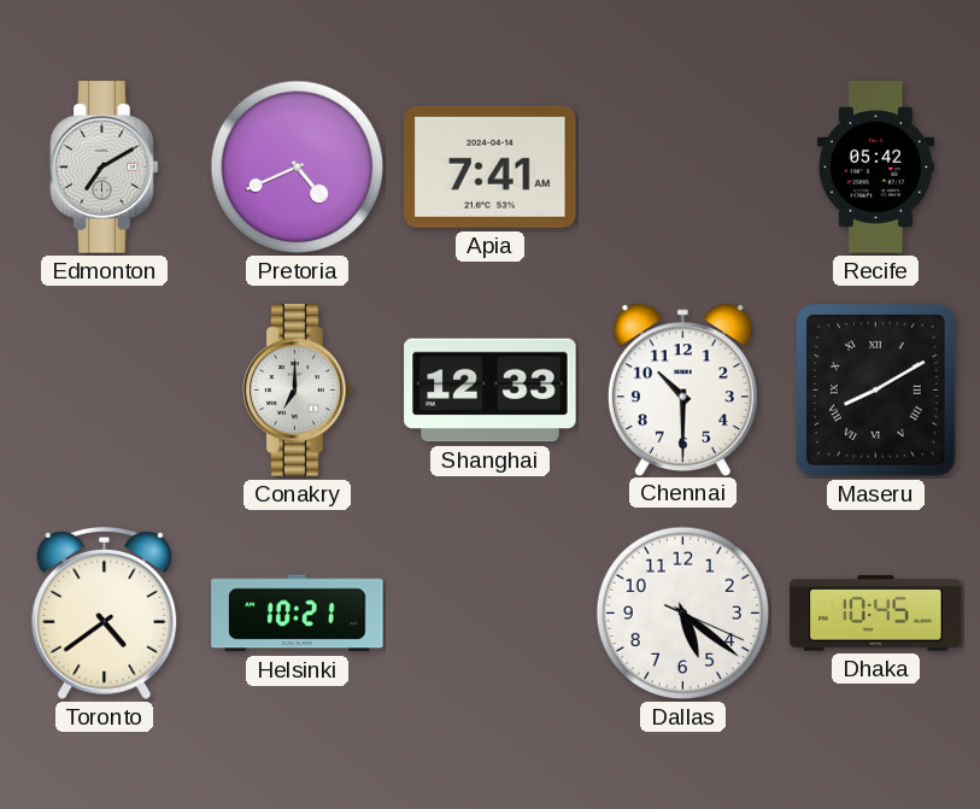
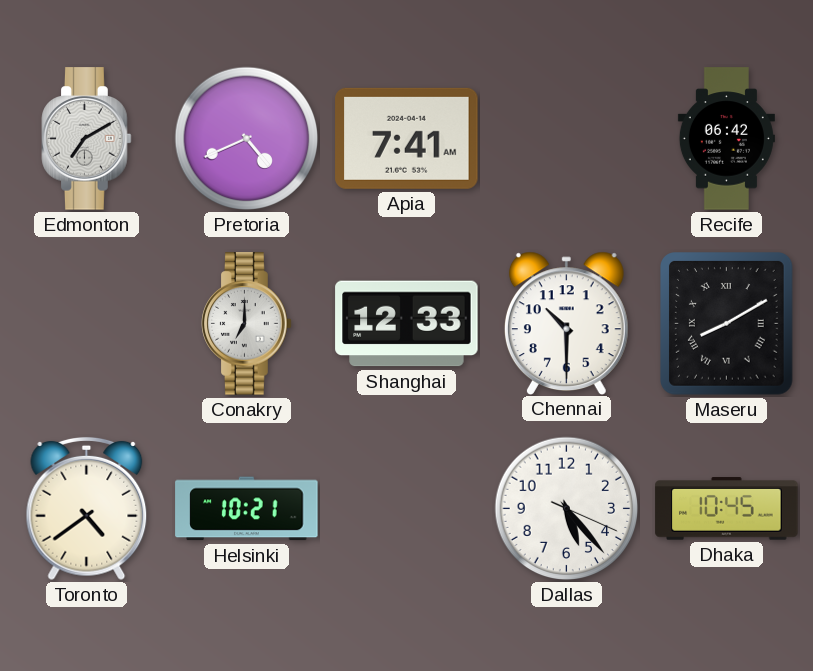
Recife: 05:42 -> 06:42 (726, 139)
Dallas: 5:21 -> 5:23 (567, 509)
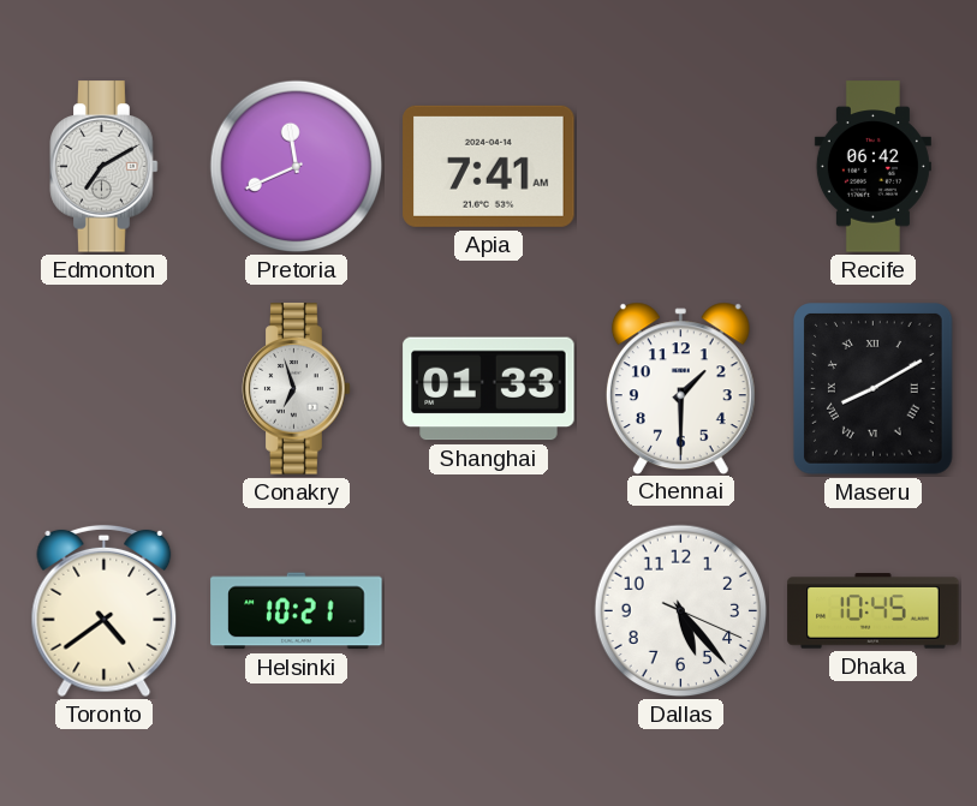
Pretoria: 4:41 -> 11:41 (297, 167)
Conakry: 7:00 -> 6:57 (297, 389)
Shanghai: 12:33 -> 01:33 (489, 389)
Chennai: 10:30 -> 1:30 (680, 388)
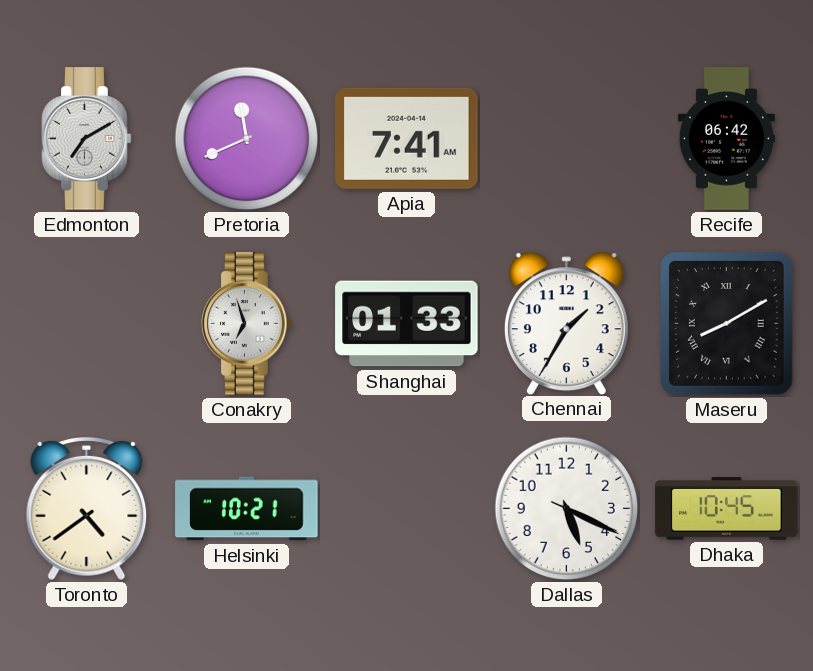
Chennai: 1:30 -> 1:35 (566, 323)
Dallas: 5:23 -> 5:19 (567, 509)
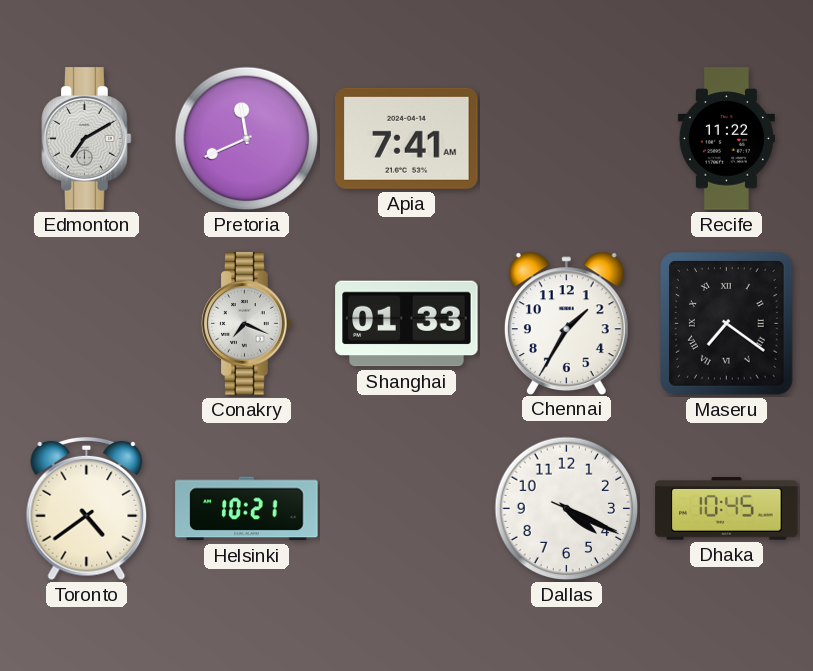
Recife: 06:42 -> 11:22 (726, 139)
Conakry: 6:57 -> 7:19 (247, 324)
Maseru: 8:10 -> 7:21 (727, 324)
Dallas: 5:19 -> 4:19 (567, 509)
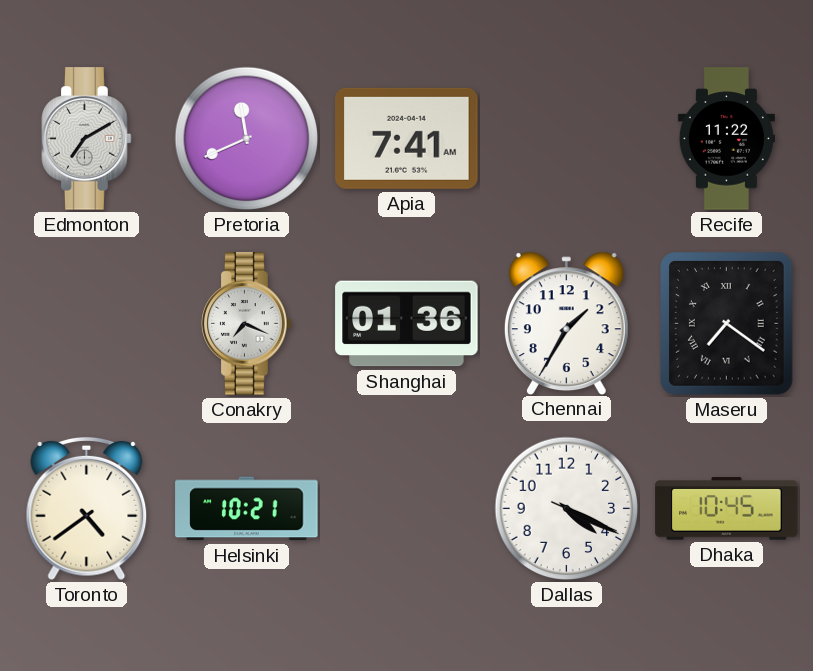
Shanghai: 01:33 -> 01:36 (407, 324)
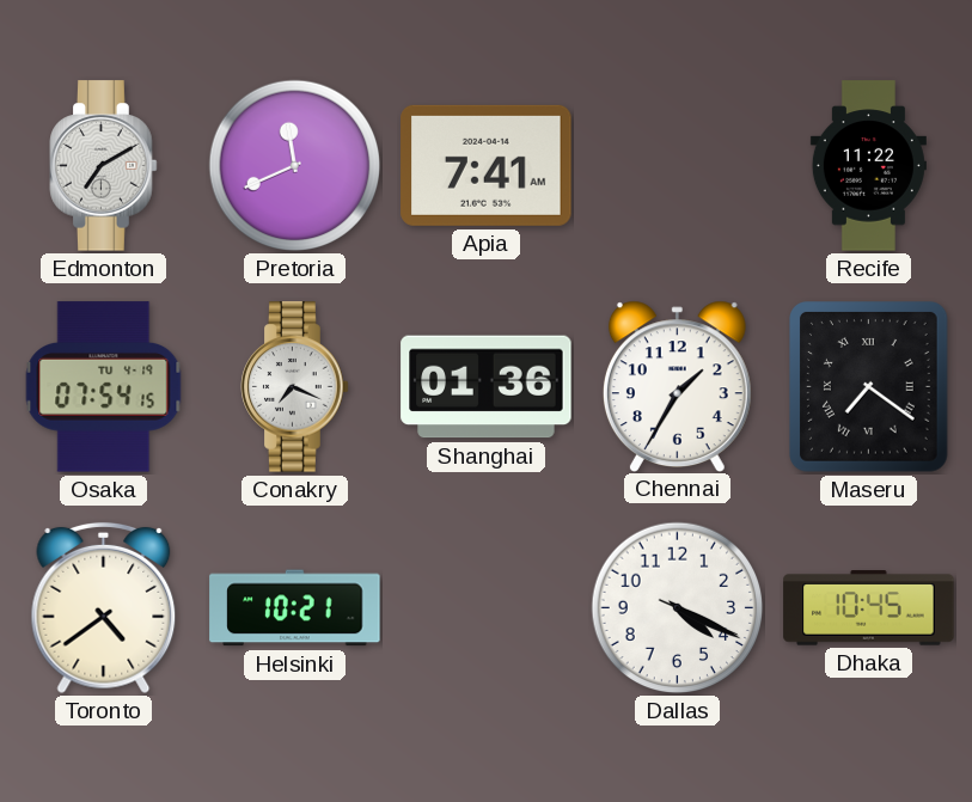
Osaka: none -> 07:54 (104, 387)
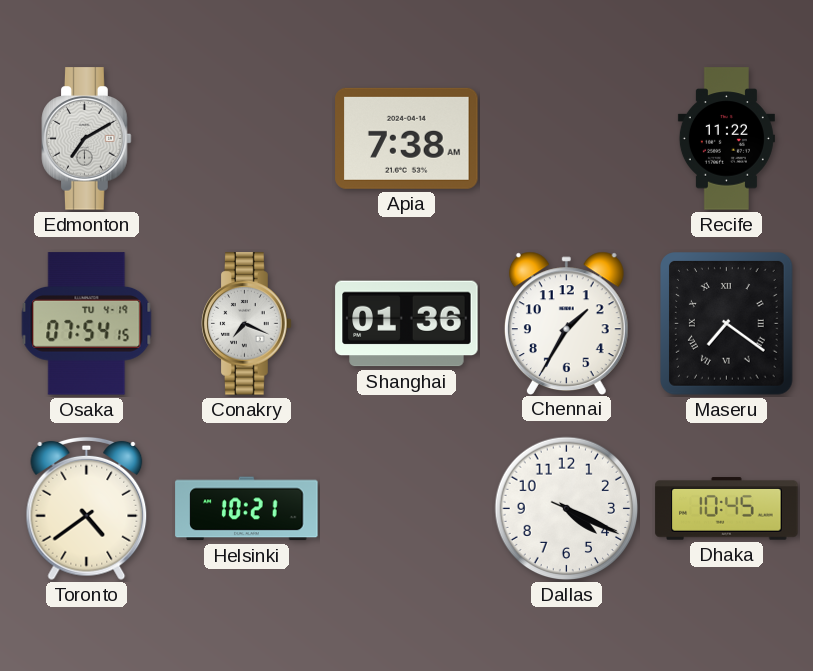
Pretoria: 11:41 -> none (295, 166)
Apia: 7:41 -> 7:38 (407, 138)
